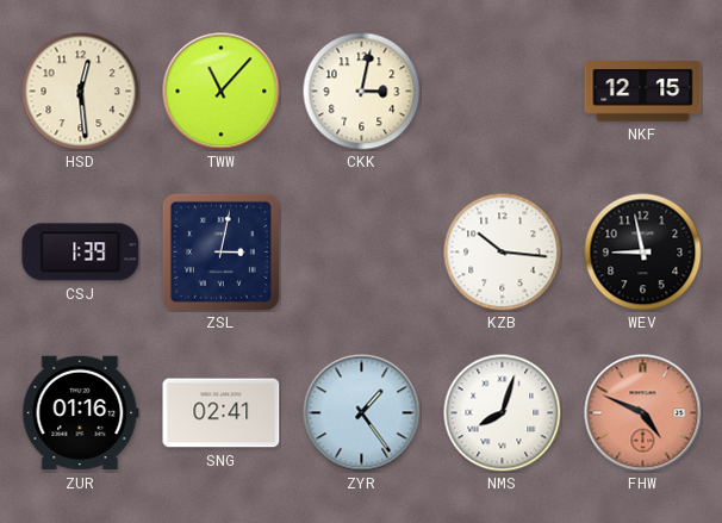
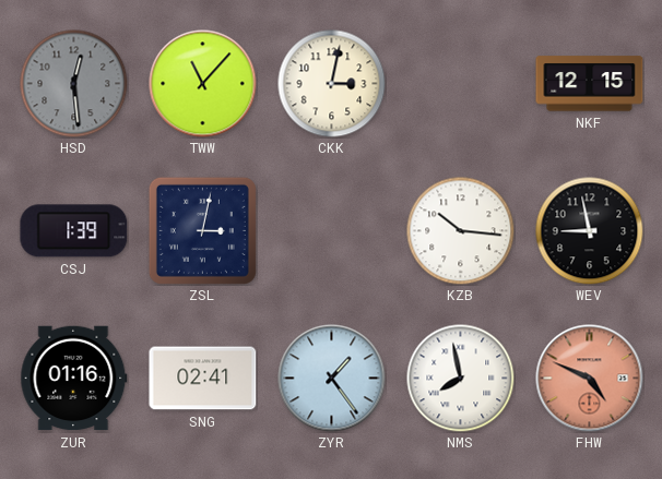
HSD dial: cream -> grey (74, 84)
NMS: 8:03 -> 7:58 (461, 379)
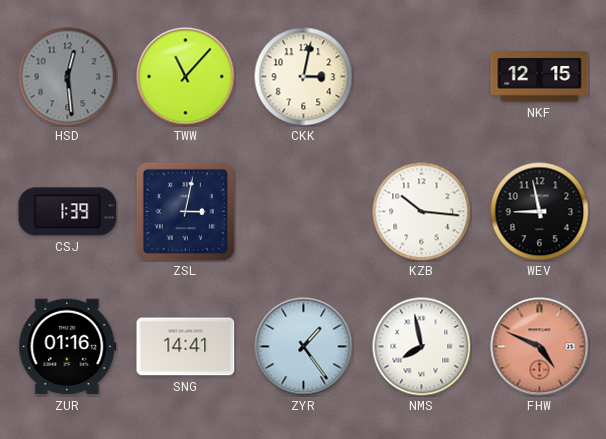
SNG: 02:41 -> 14:41 (186, 347)
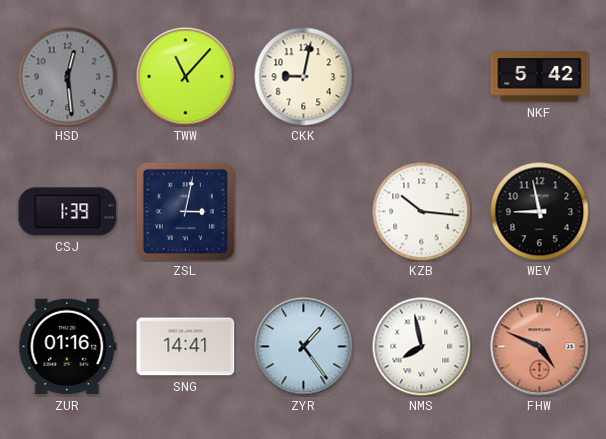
CKK: 3:02 -> 9:02 (304, 77)
NKF: 12:15 -> 5:42 (540, 77)
